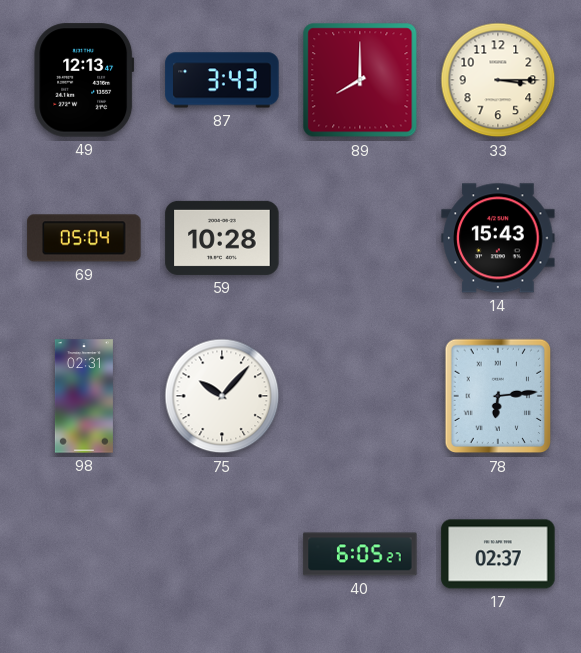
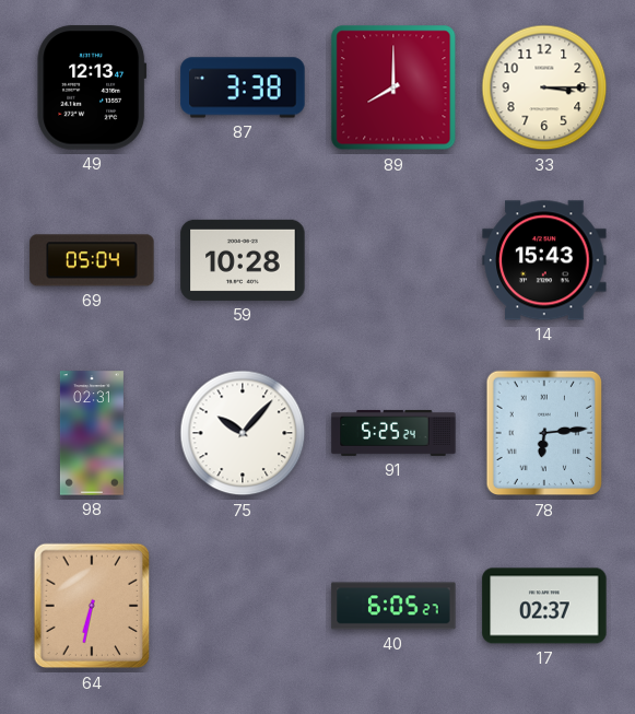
87: 3:43 -> 3:38 (243, 87)
91: none -> 5:25 (393, 433)
64: none -> 6:32 (92, 606)
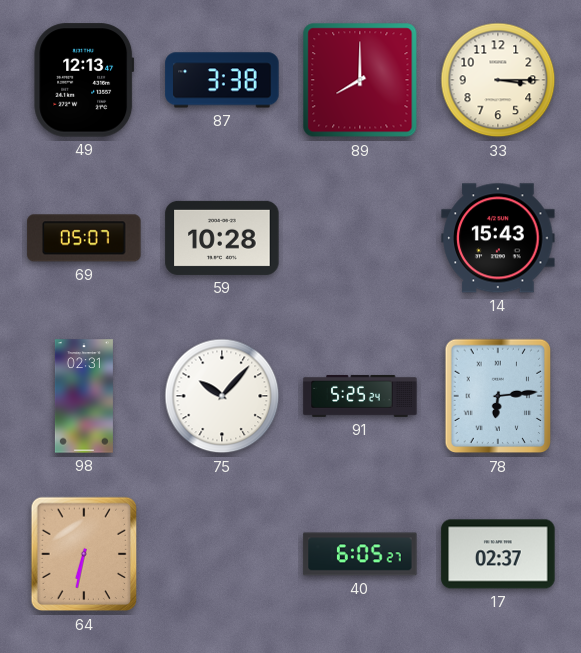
69: 05:04 -> 05:07 (84, 238)
